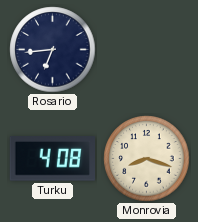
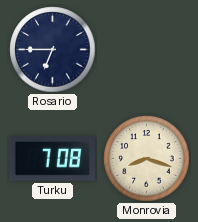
Rosario: 6:44 -> 6:45 (53, 50)
Turku: 4:08 -> 7:08 (52, 159)
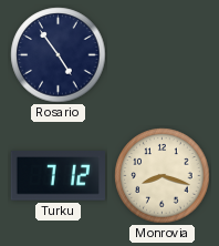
Rosario: 6:45 -> 4:54 (59, 55)
Turku: 7:08 -> 7:12 (58, 176)
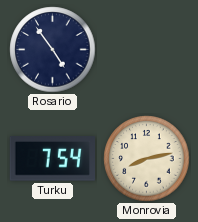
Turku: 7:12 -> 7:54 (52, 159)
Monrovia: 8:18 -> 8:13 (147, 159)
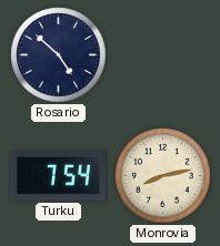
Rosario: 4:54 -> 4:52 (59, 55)
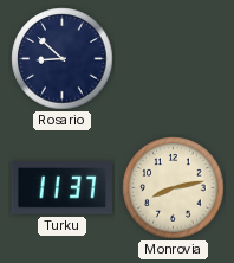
Rosario: 4:52 -> 8:52 (63, 59)
Turku: 7:54 -> 11:37 (61, 188)
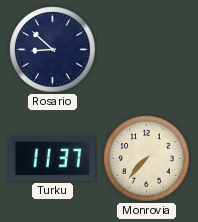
Monrovia: 8:13 -> 7:37 (147, 159)
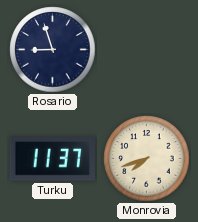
Rosario: 8:52 -> 8:57 (53, 50)
Monrovia: 7:37 -> 7:42 (147, 159)
